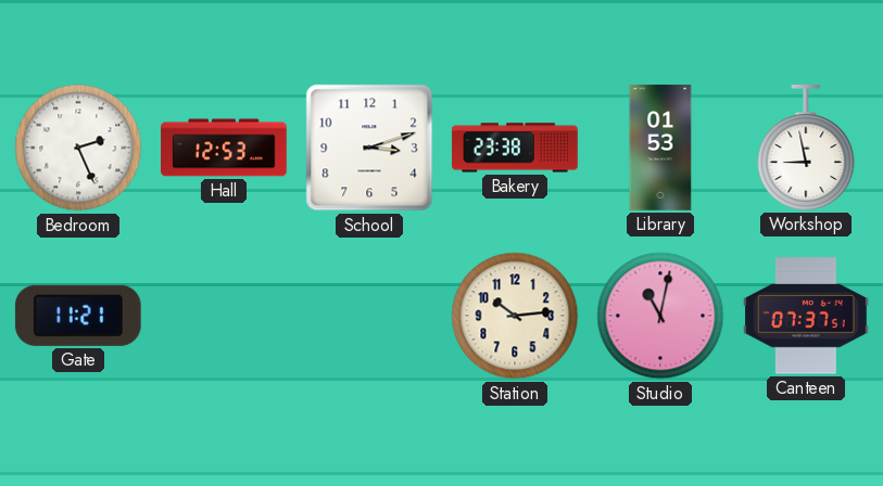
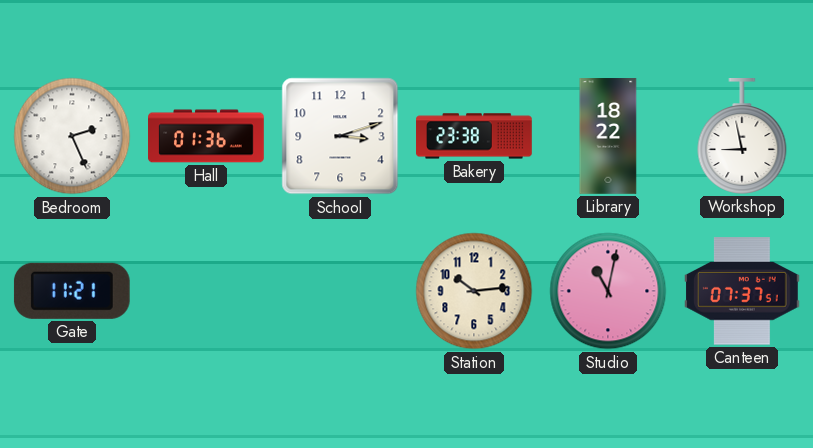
Hall: 12:53 -> 01:36 (206, 136)
Library: 01:53 -> 18:22 (608, 136)
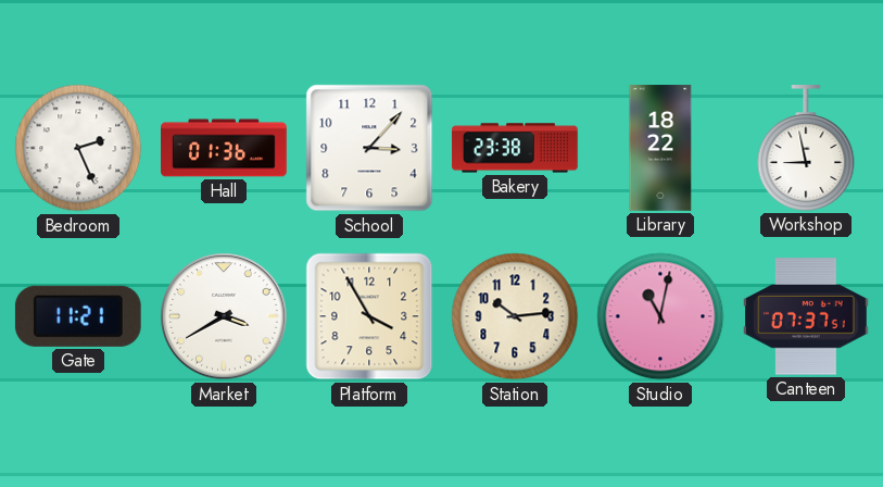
School: 3:12 -> 3:07 (369, 148)
Market: none -> 3:40 (224, 316)
Platform: none -> 3:55 (369, 316)
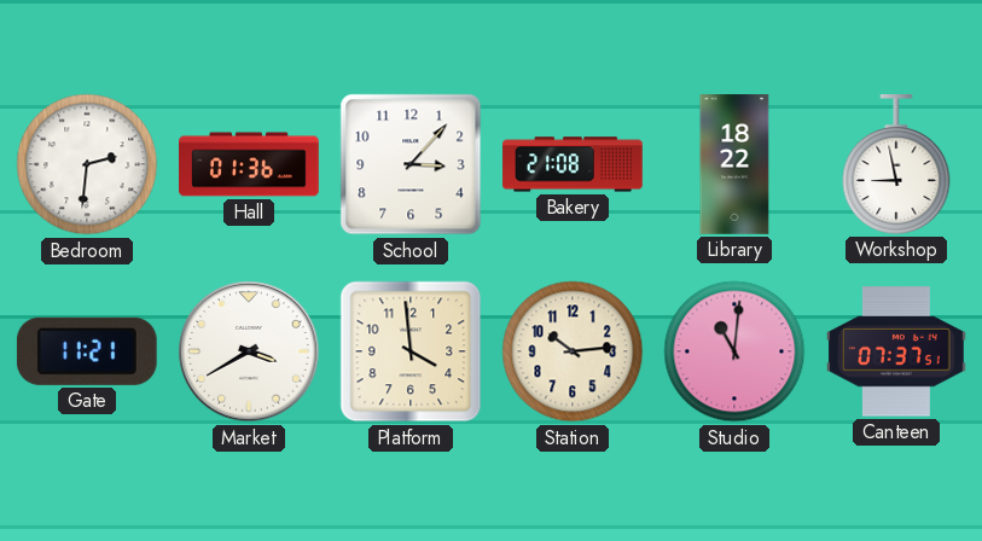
Bedroom: 2:26 -> 2:31 (87, 164)
Bakery: 23:38 -> 21:08 (573, 164)
Platform: 3:55 -> 3:59 (411, 351)
Studio: 11:02 -> 11:01 (734, 351)
